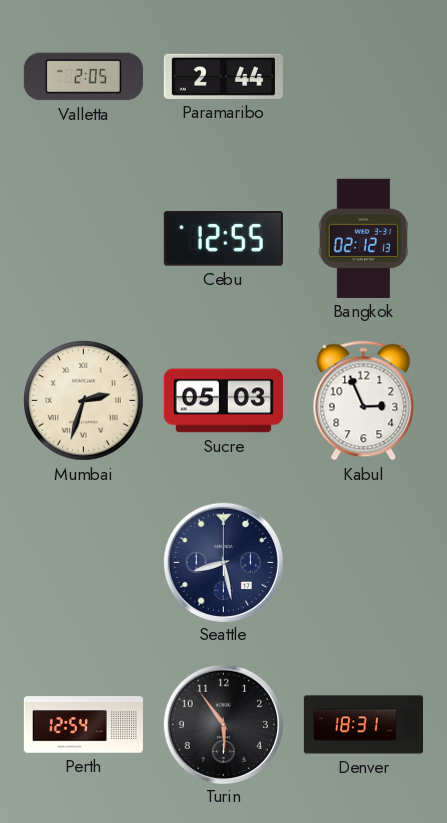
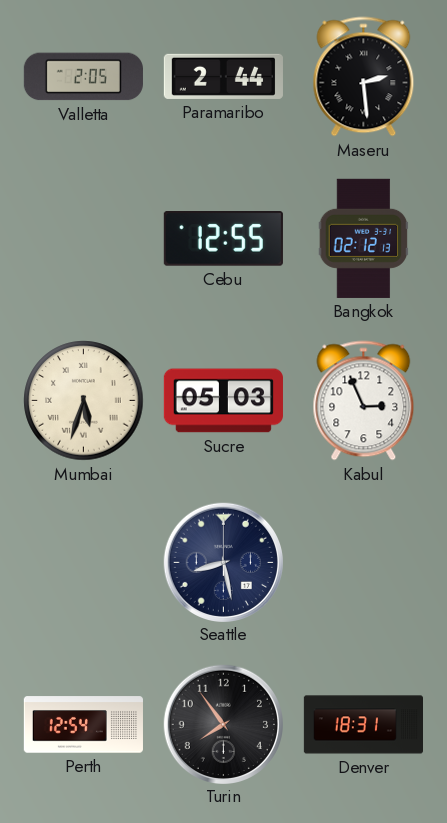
Maseru: none -> 2:29 (364, 77)
Mumbai: 2:33 -> 5:33 (84, 401)
Turin: 5:54 -> 7:54 (223, 724)
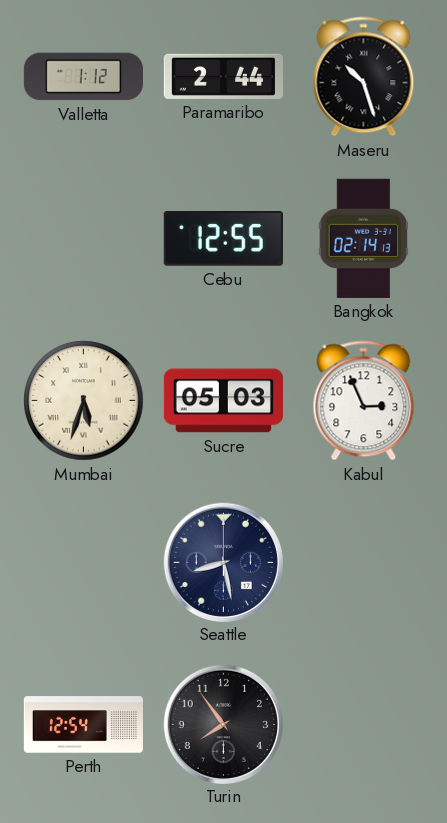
Valletta: 2:05 -> 1:12 (83, 77)
Maseru: 2:29 -> 10:27 (364, 77)
Bangkok: 02:12 -> 02:14 (364, 238)
Denver: 18:31 -> none (363, 725)
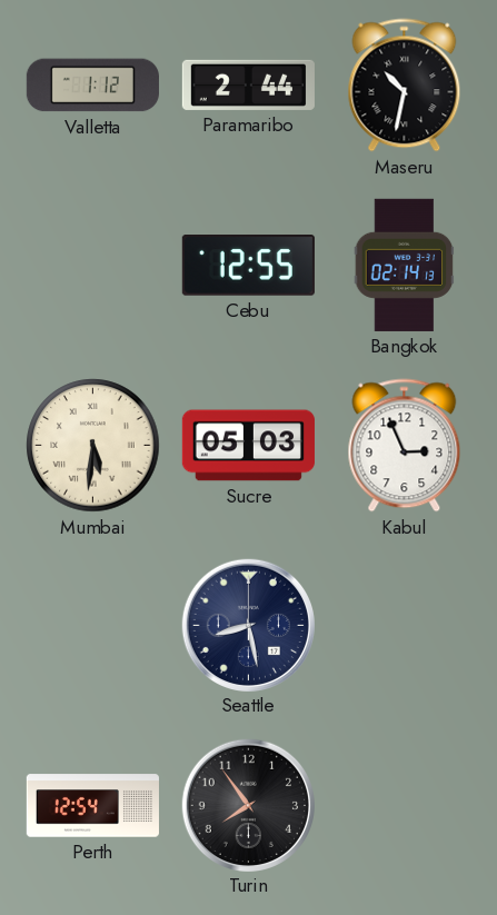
Maseru: 10:27 -> 10:32 (405, 86)
Mumbai: 5:33 -> 5:31 (93, 446)
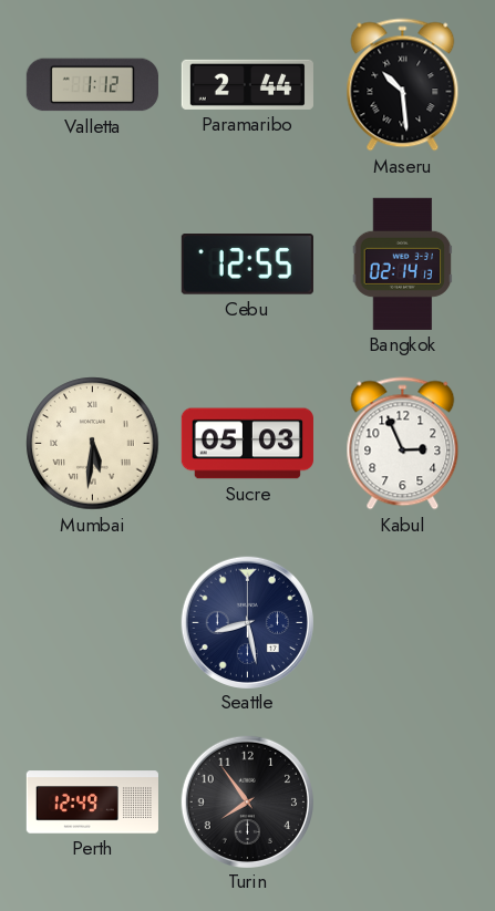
Maseru: 10:32 -> 10:29 (403, 85)
Perth: 12:54 -> 12:49 (92, 803)
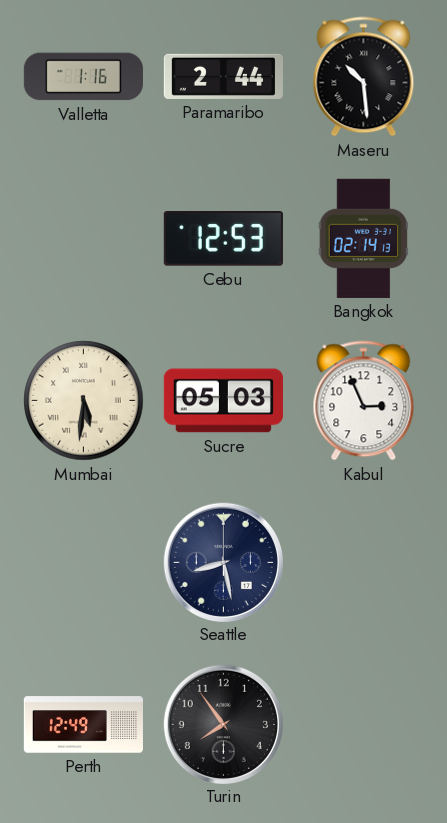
Valletta: 1:12 -> 1:16 (83, 77)
Cebu: 12:55 -> 12:53 (223, 239)
